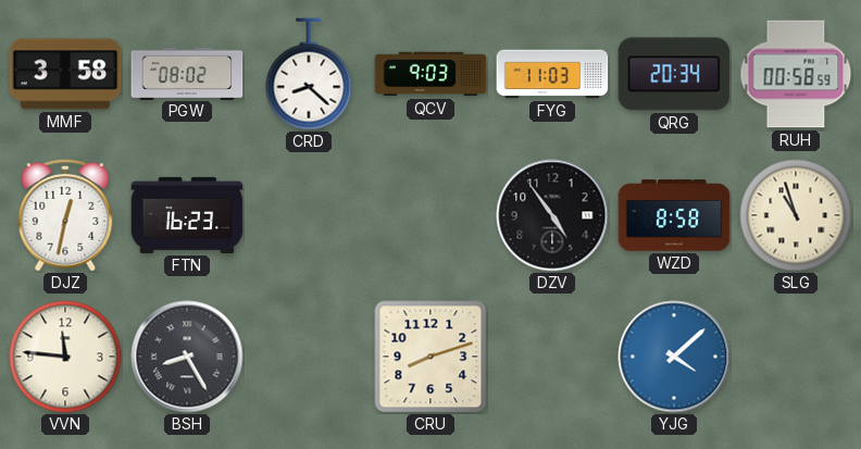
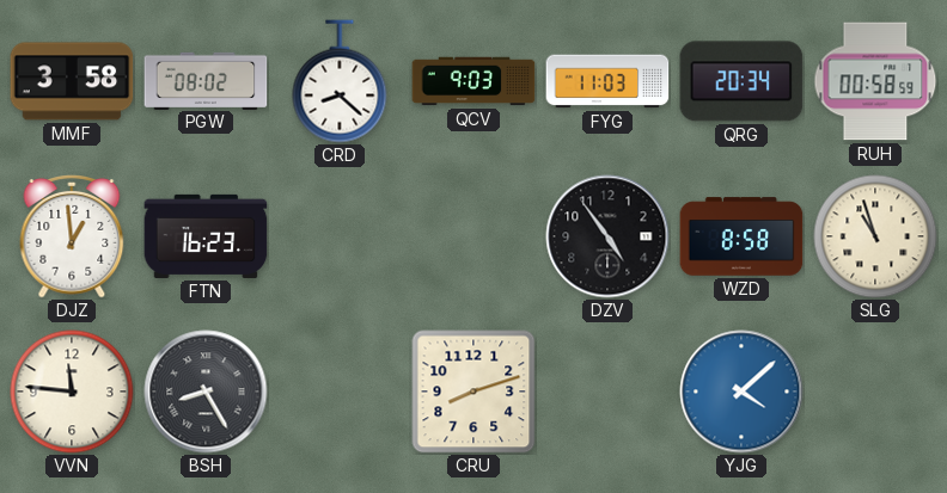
DJZ: 12:32 -> 12:59 (72, 238)
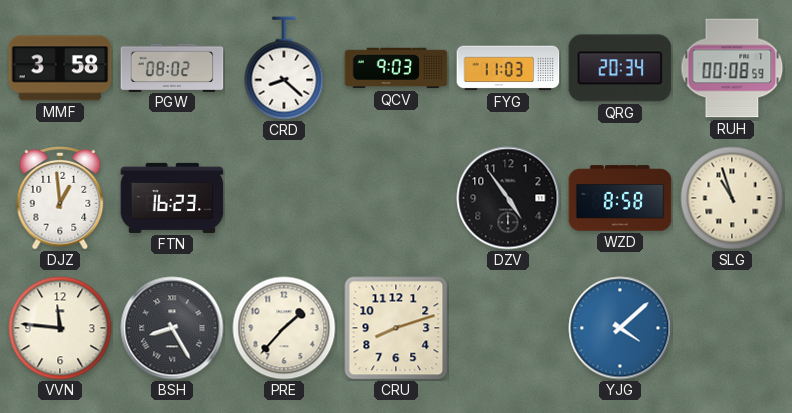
RUH: 00:58 -> 00:08 (732, 68)
PRE: none -> 1:37 (284, 328)
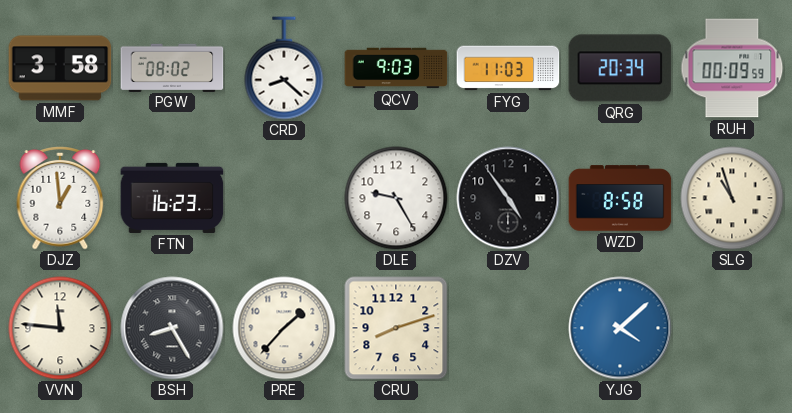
RUH: 00:08 -> 00:09 (732, 68)
DLE: none -> 9:25 (396, 198)
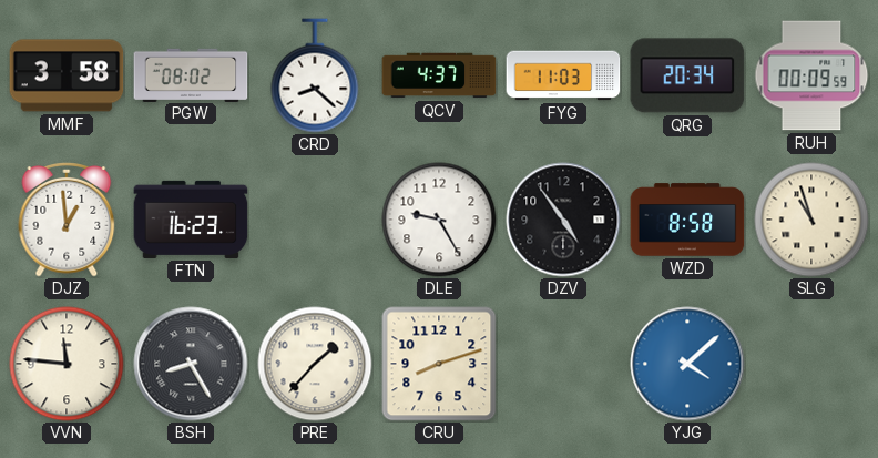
QCV: 9:03 -> 4:37 (439, 75)
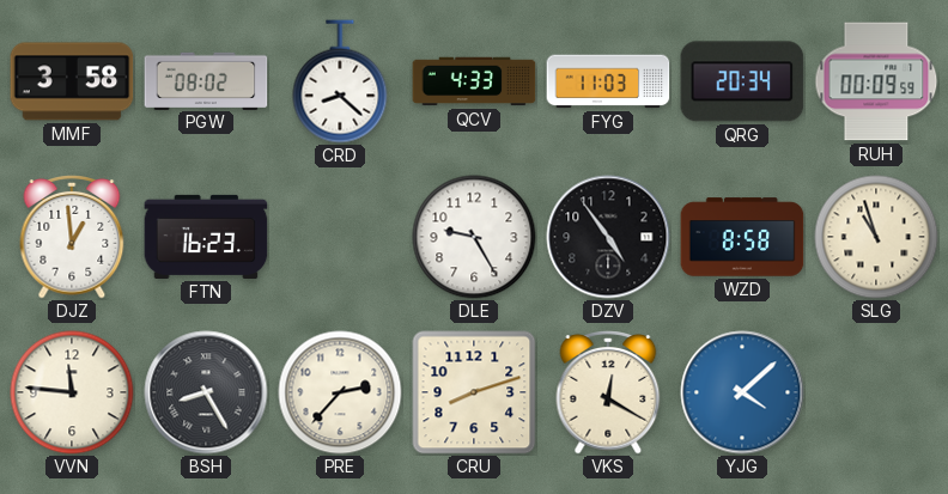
QCV: 4:37 -> 4:33 (474, 81)
PRE: 1:37 -> 2:37 (340, 392)
VKS: none -> 12:20 (608, 394)
